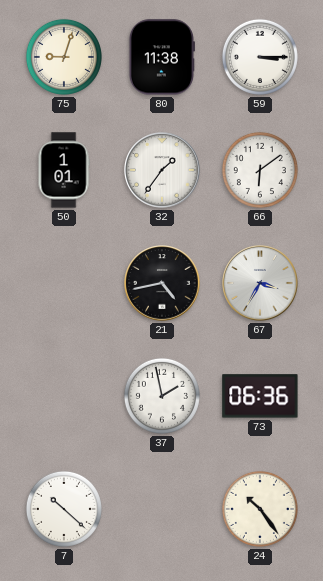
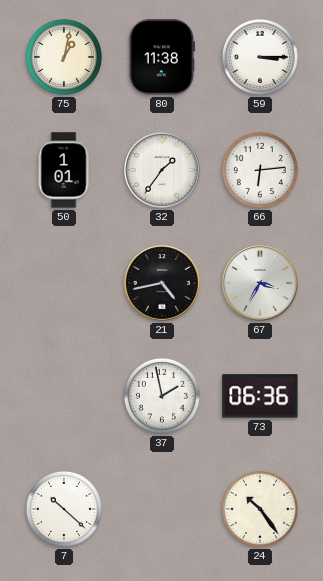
75: 9:03 -> 1:02 (64, 57)
66: 6:09 -> 6:14 (260, 170)
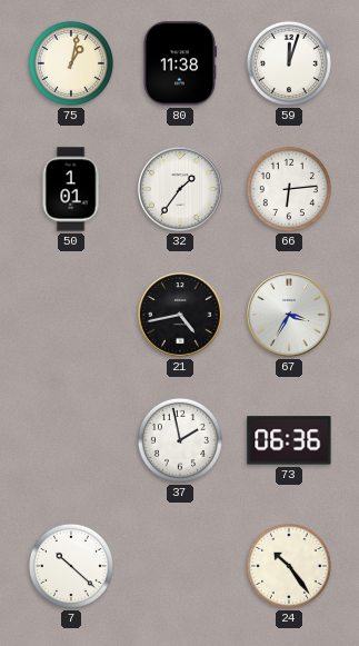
59: 3:15 -> 12:03 (289, 63)
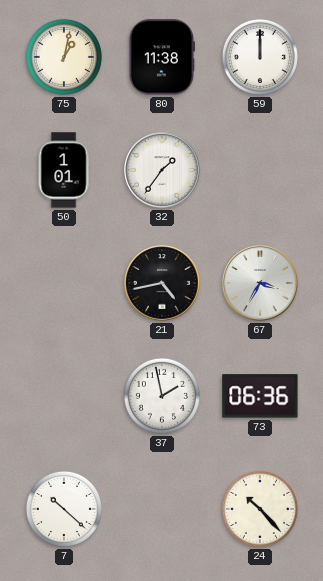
59: 12:03 -> 12:00 (260, 57)
66: 6:14 -> none (289, 189)
24: 10:24 -> 10:23 (260, 509)
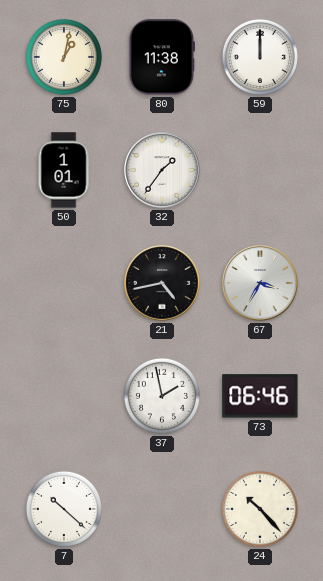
73: 06:36 -> 06:46 (260, 396)
